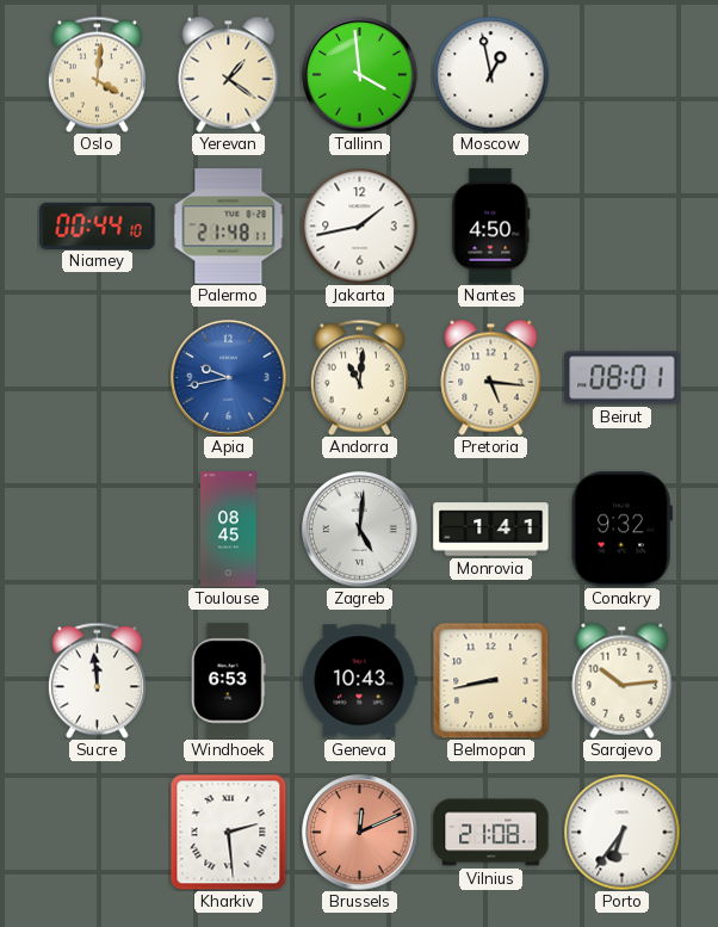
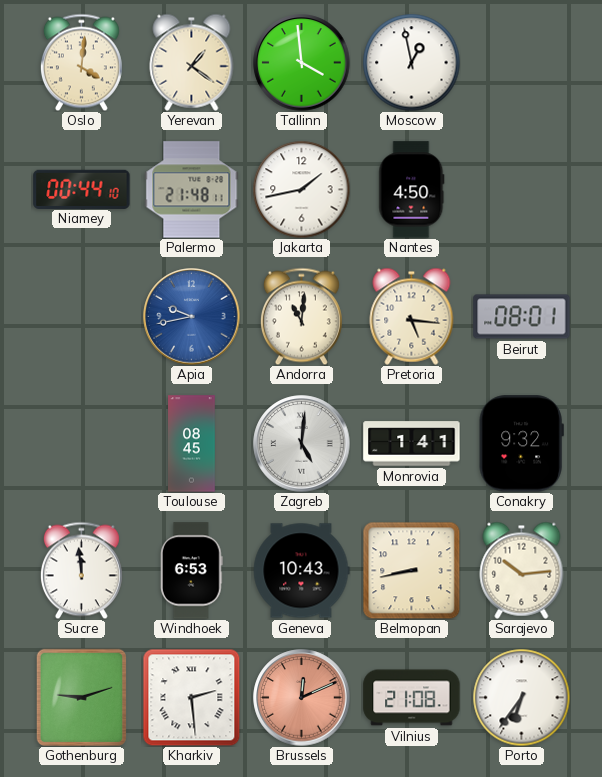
Gothenburg: none -> 9:12 (81, 697)
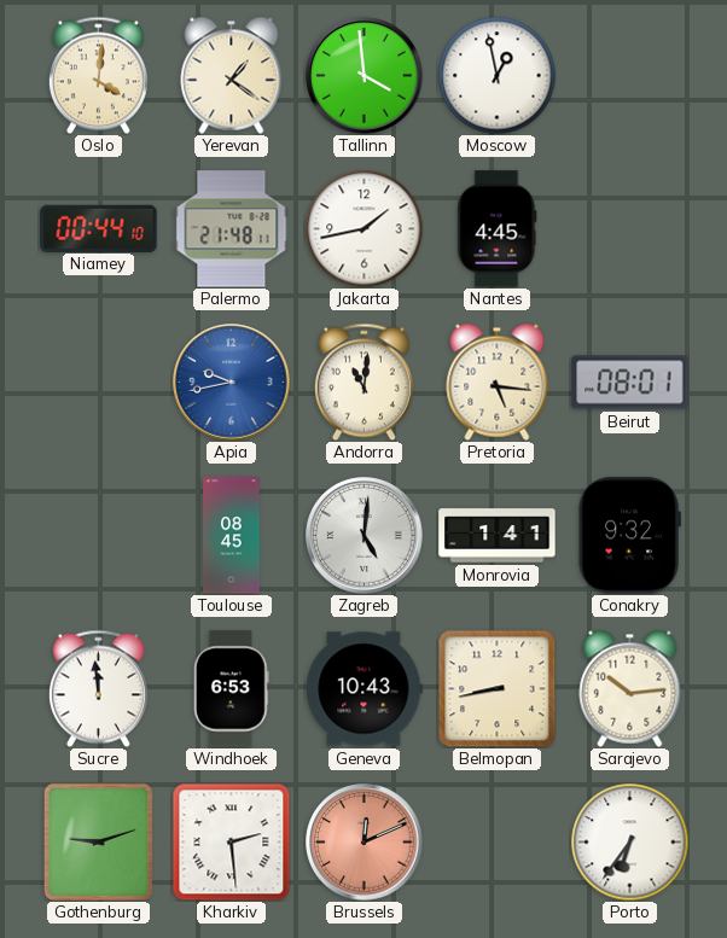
Nantes: 4:50 -> 4:45 (498, 229)
Vilnius: 21:08 -> none (412, 698)
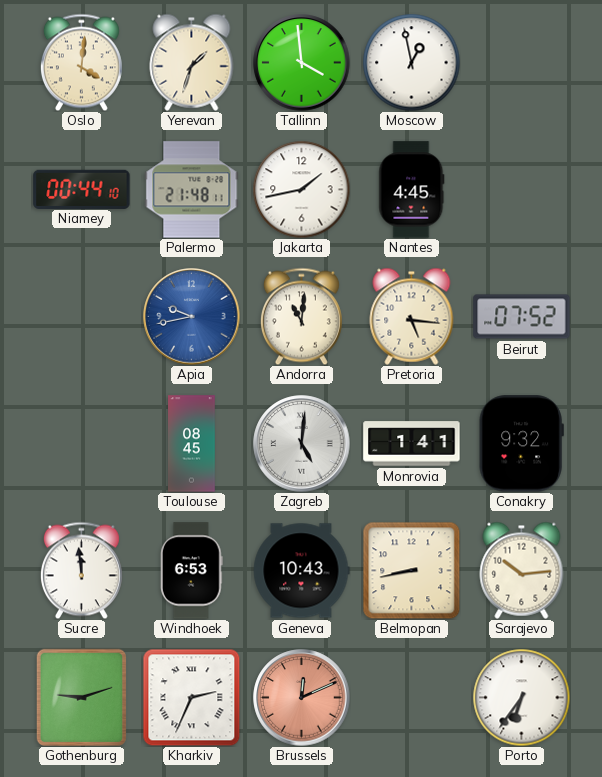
Yerevan: 1:21 -> 1:33 (192, 62)
Beirut: 08:01 -> 07:52 (522, 317)
Kharkiv: 2:29 -> 2:34 (191, 697)
